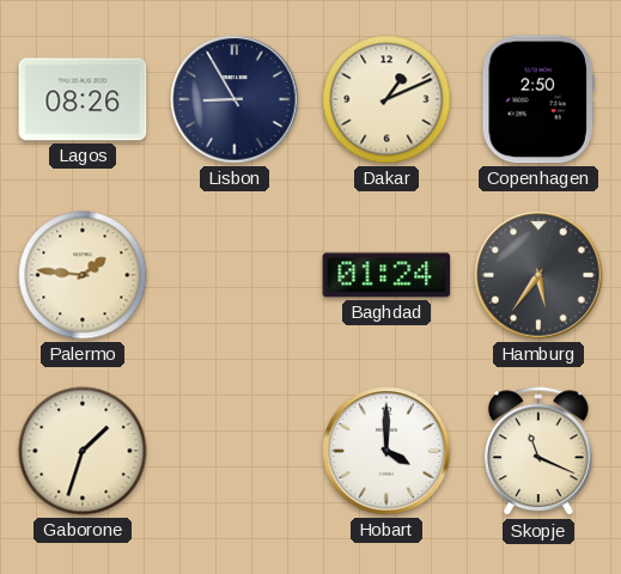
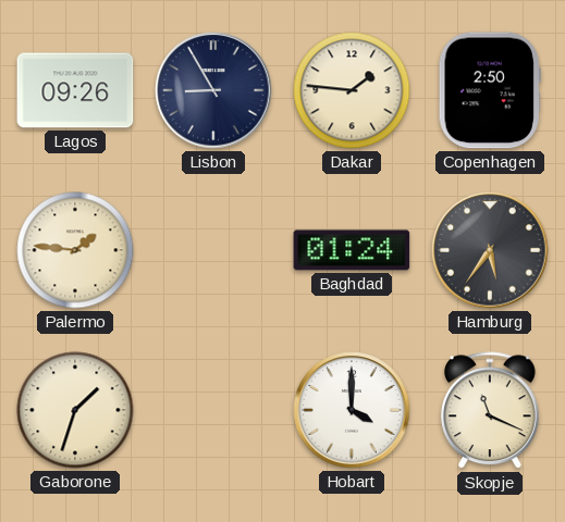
Lagos: 08:26 -> 09:26 (75, 90)
Dakar: 1:11 -> 1:46 (352, 90)
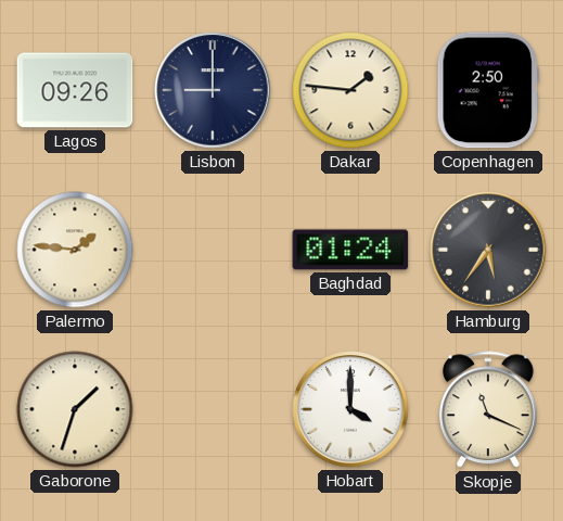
Lisbon: 8:55 -> 9:00 (213, 90)
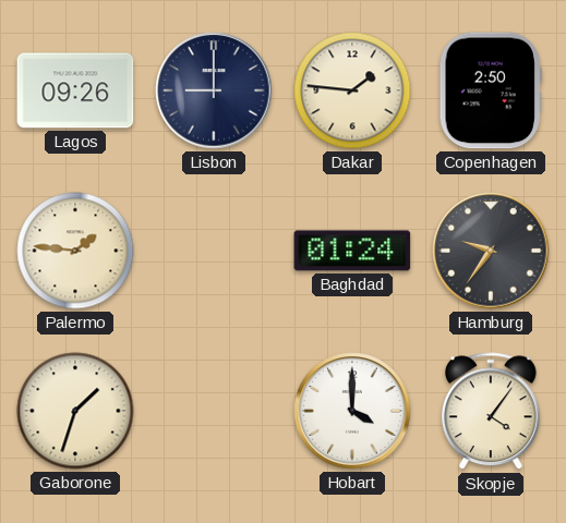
Hamburg: 5:36 -> 9:36 (491, 251)
Skopje: 11:19 -> 4:06 (491, 412)
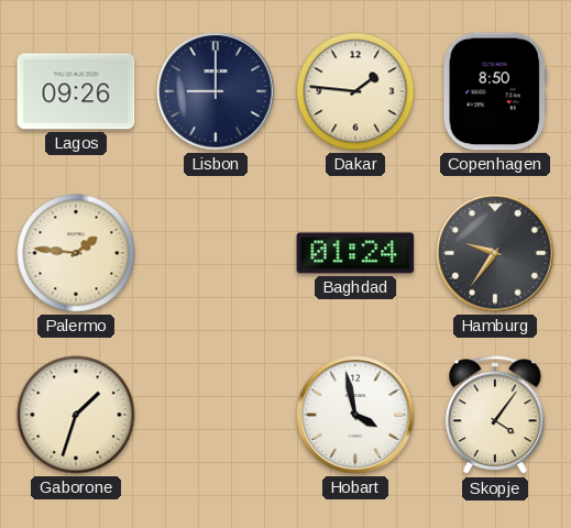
Copenhagen: 2:50 -> 8:50 (495, 91)
Hobart: 4:00 -> 3:58 (355, 415)
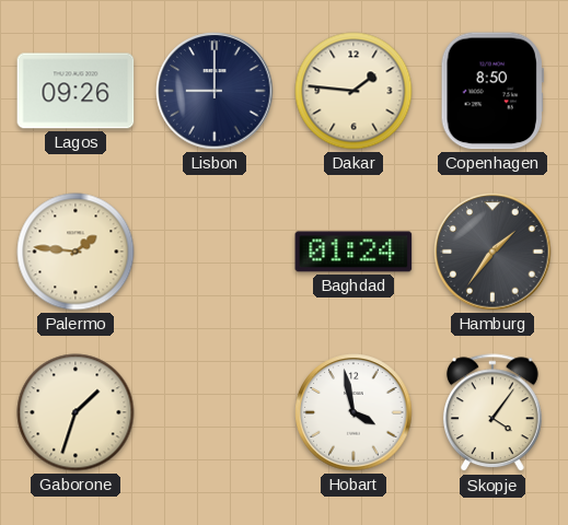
Hamburg: 9:36 -> 1:36 (492, 252)
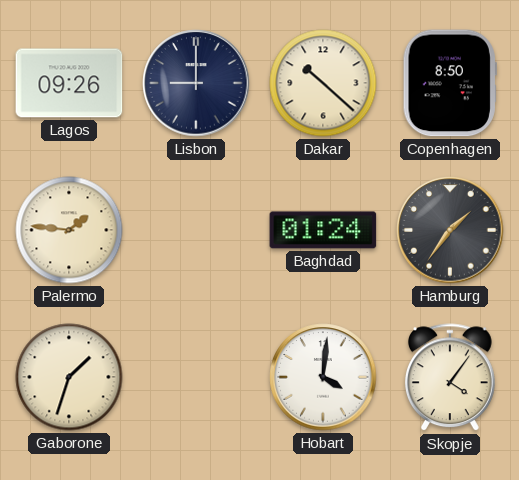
Dakar: 1:46 -> 10:22 (323, 83)
Hobart: 3:58 -> 4:01 (323, 377)
